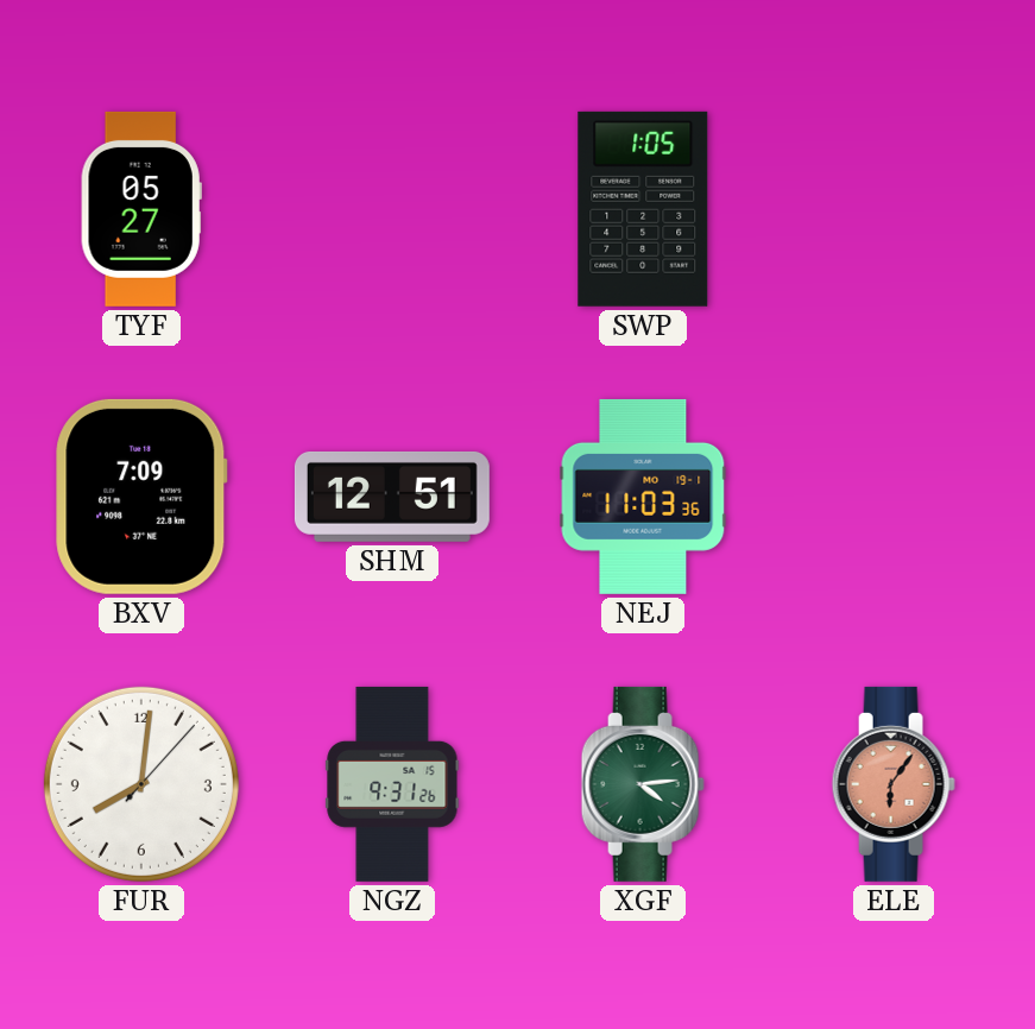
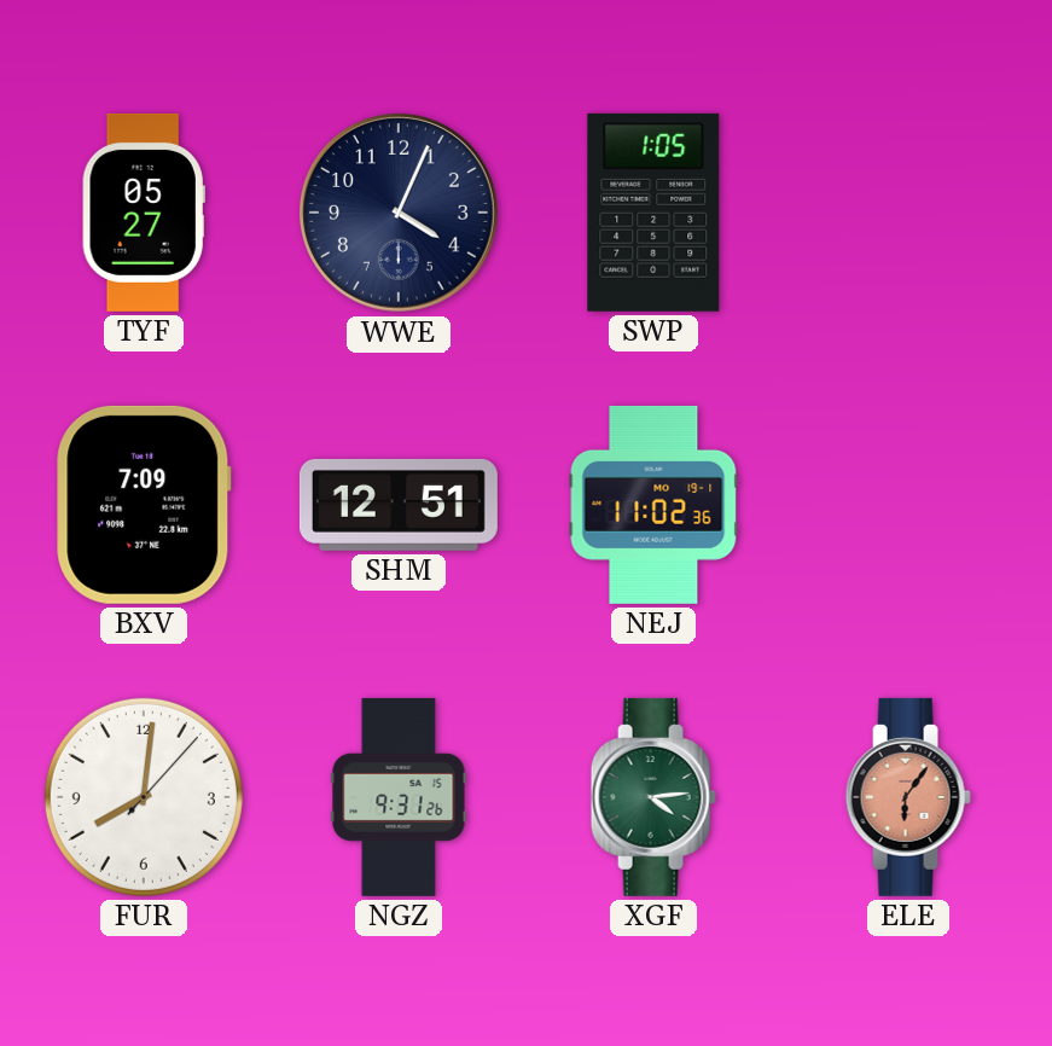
WWE: none -> 4:04 (399, 213)
NEJ: 11:03 -> 11:02 (653, 505)
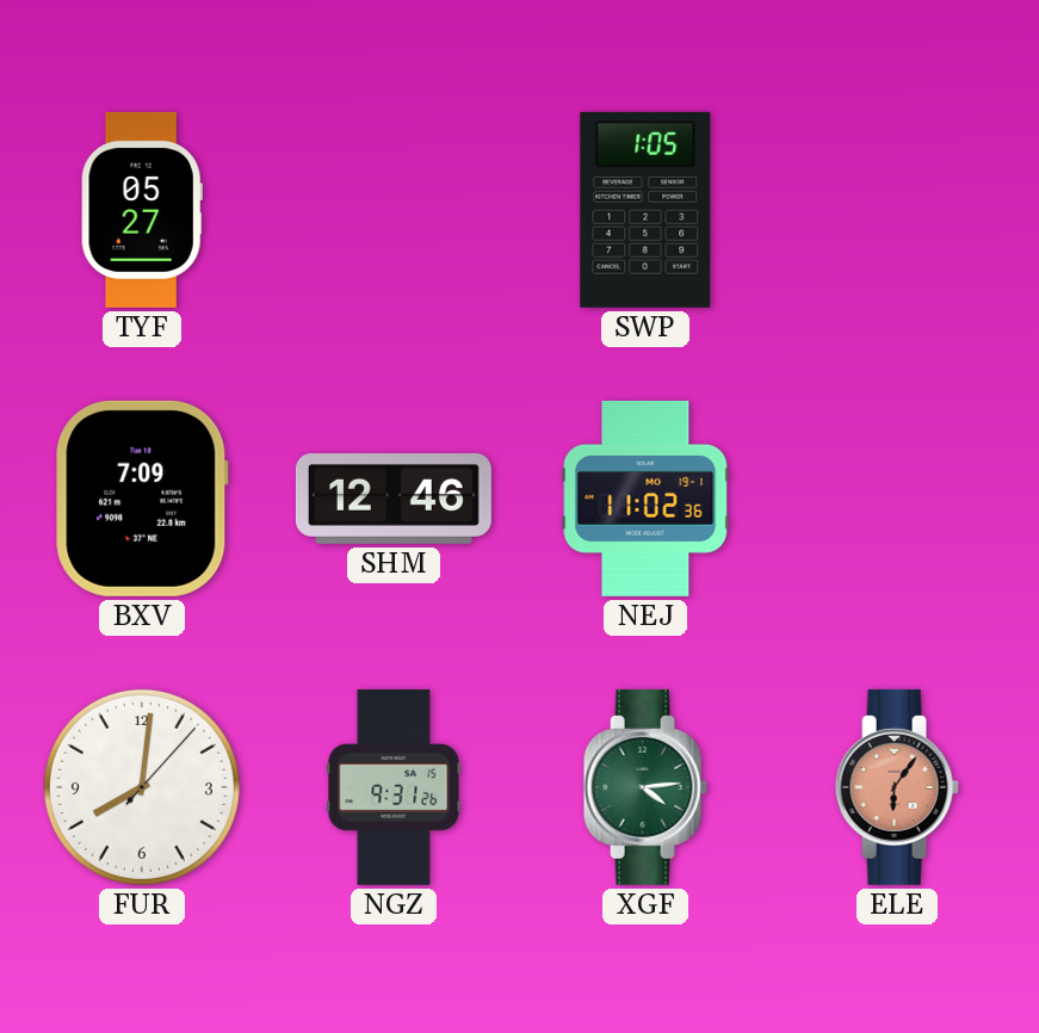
WWE: 4:04 -> none (399, 213)
SHM: 12:51 -> 12:46 (394, 499)
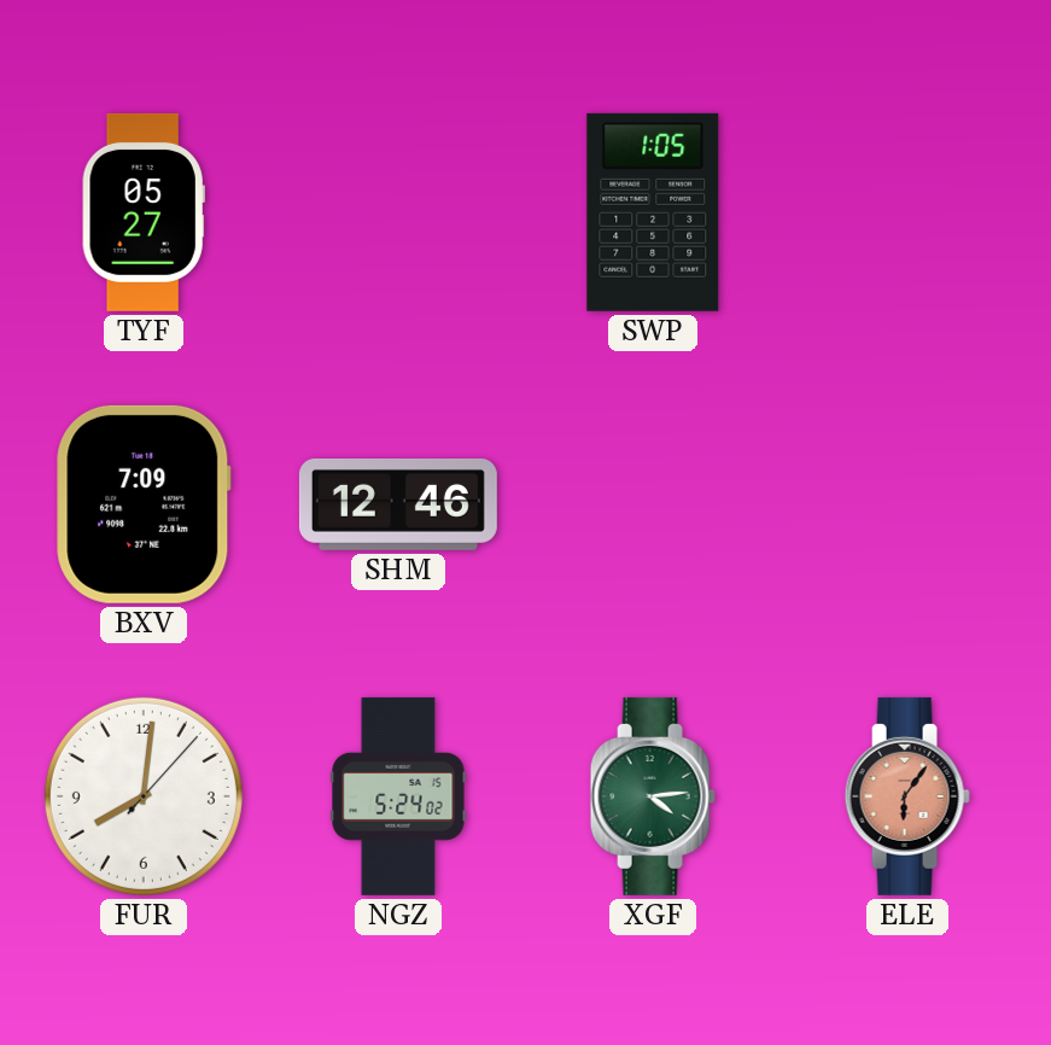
NEJ: 11:02 -> none (645, 499)
NGZ: 9:31 -> 5:24 (398, 796)
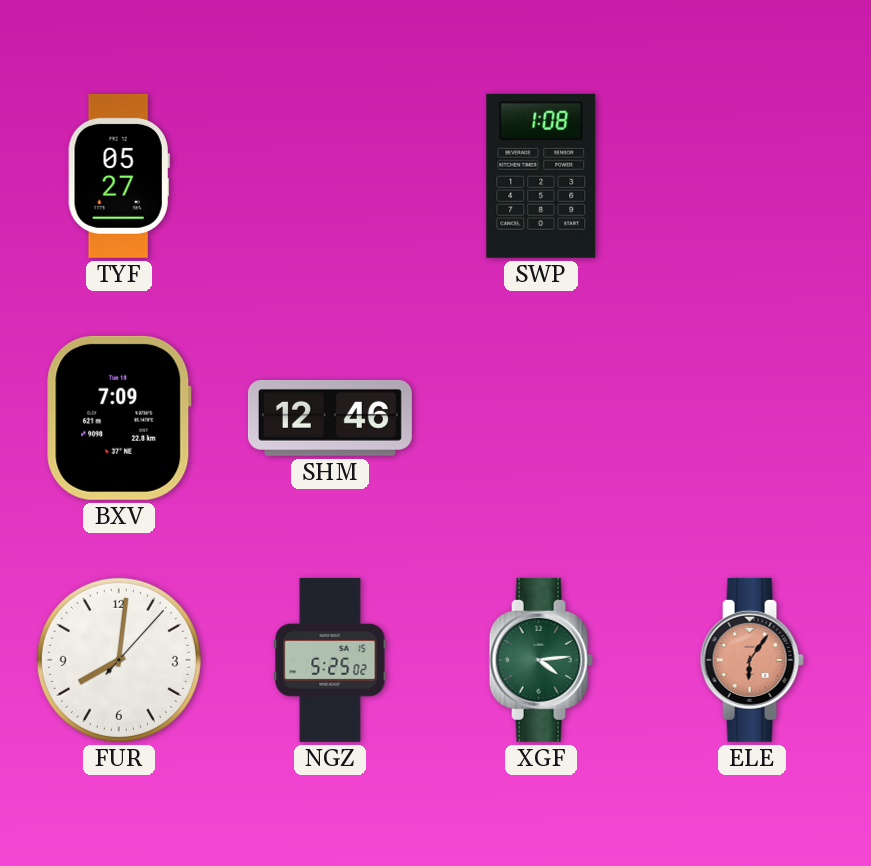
SWP: 1:05 -> 1:08 (541, 176)
NGZ: 5:24 -> 5:25 (330, 660)
